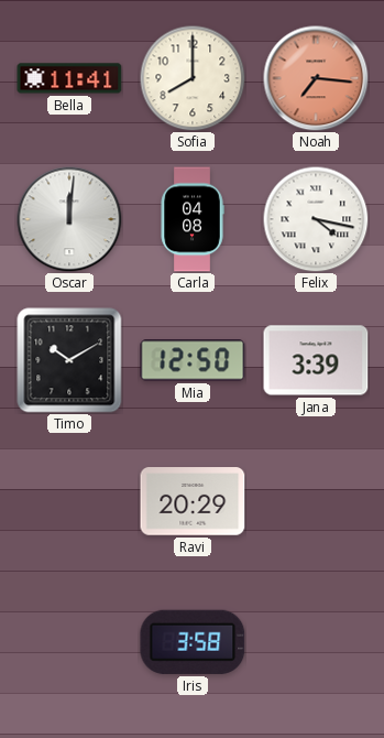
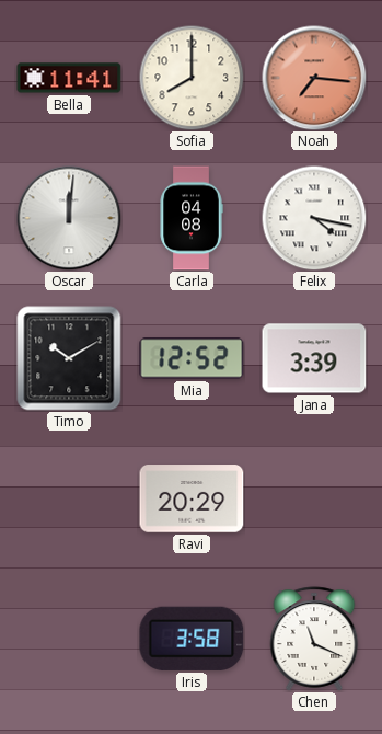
Mia: 12:50 -> 12:52 (192, 358)
Chen: none -> 11:19 (314, 639)
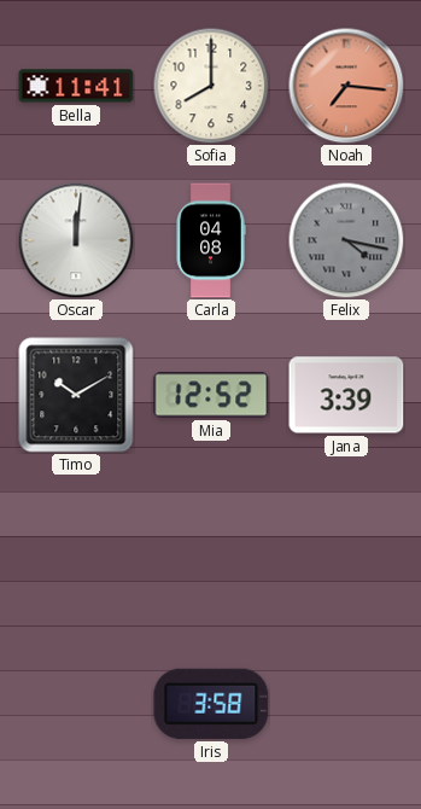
Felix dial: white -> grey (346, 240)
Ravi: 20:29 -> none (192, 498)
Chen: 11:19 -> none (314, 639)
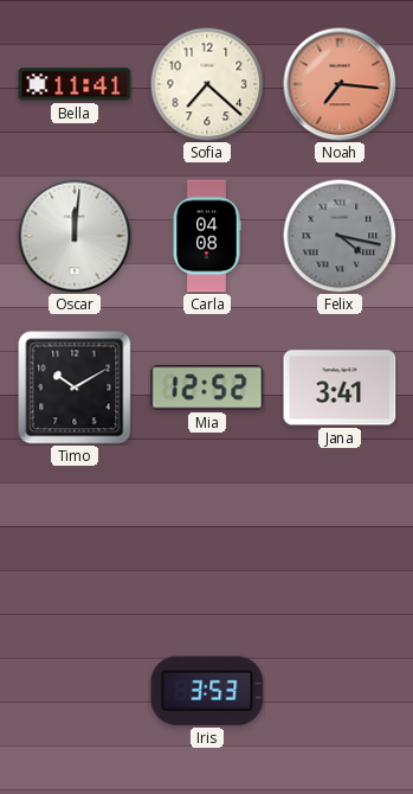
Sofia: 8:00 -> 7:22 (207, 84)
Jana: 3:39 -> 3:41 (340, 388)
Iris: 3:58 -> 3:53 (207, 691)
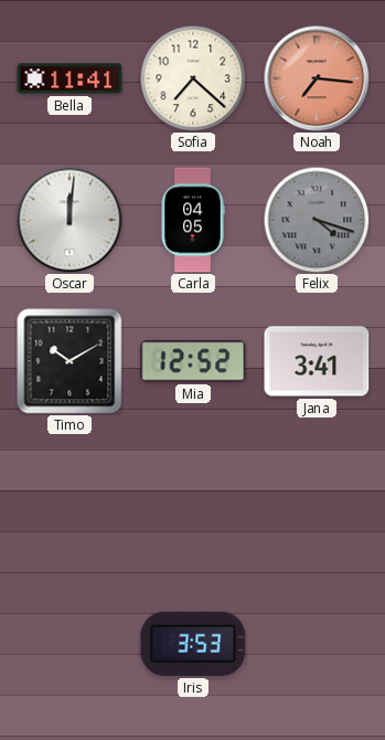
Carla: 04:08 -> 04:05 (193, 220)
Felix: 4:17 -> 4:18 (317, 220)
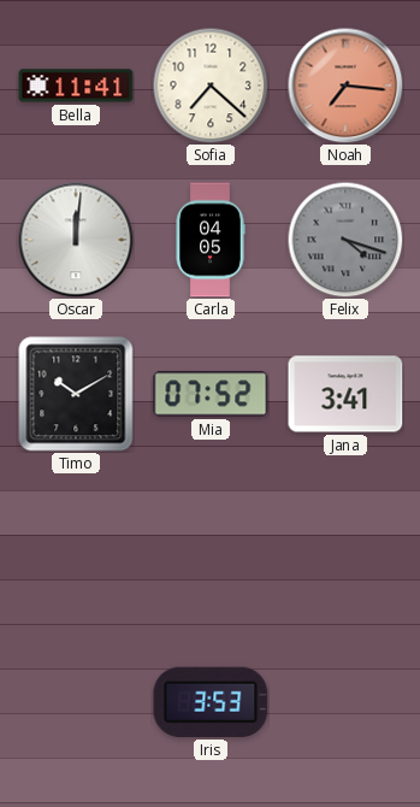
Mia: 12:52 -> 07:52 (211, 394)
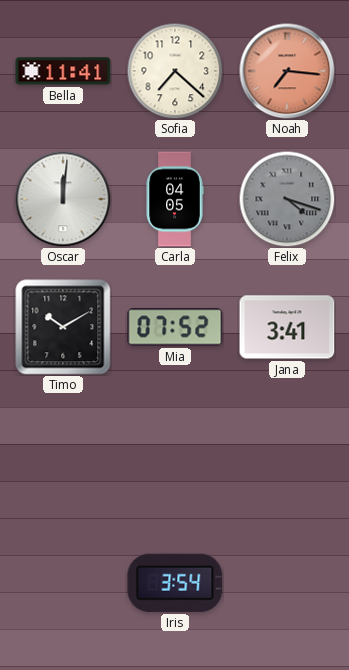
Iris: 3:53 -> 3:54 (175, 583)
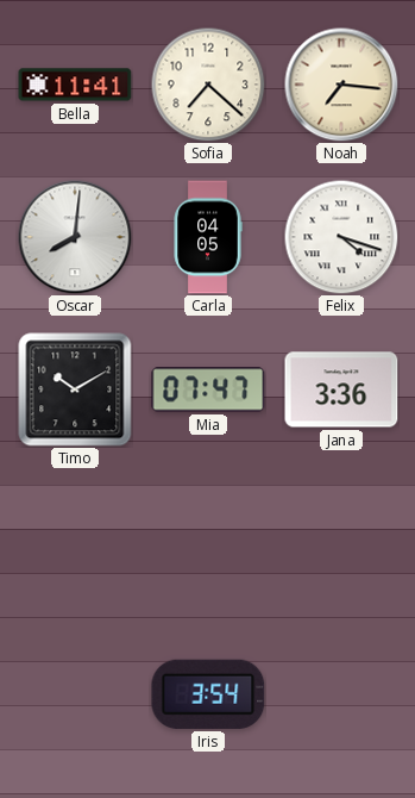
Noah dial: salmon -> cream (341, 85)
Oscar: 12:01 -> 8:01 (75, 237)
Felix dial: grey -> white (341, 237)
Mia: 07:52 -> 07:47 (208, 389)
Jana: 3:41 -> 3:36 (341, 389)
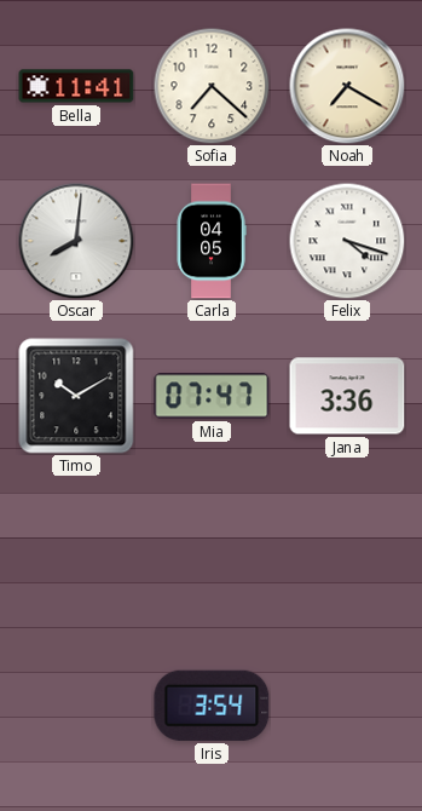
Noah: 7:16 -> 7:20 (347, 86)
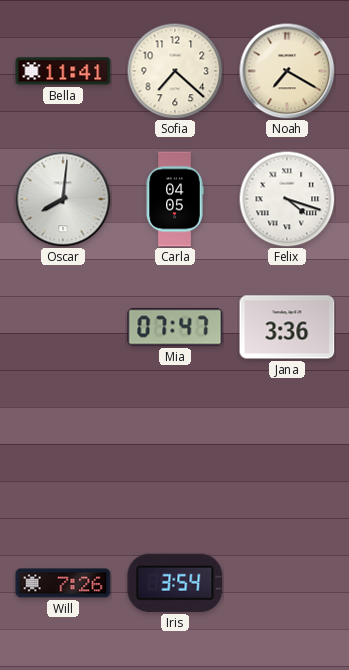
Timo: 10:10 -> none (76, 396)
Will: none -> 7:26 (63, 583)
